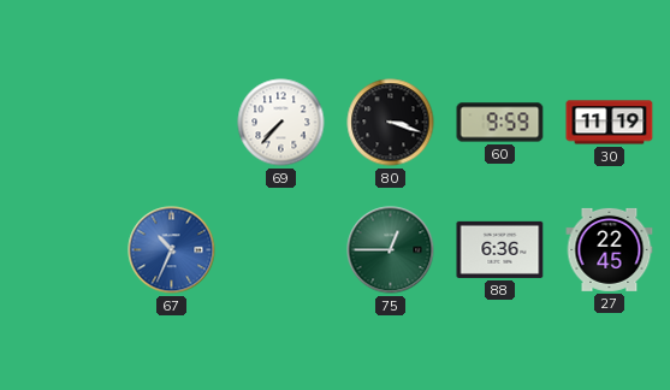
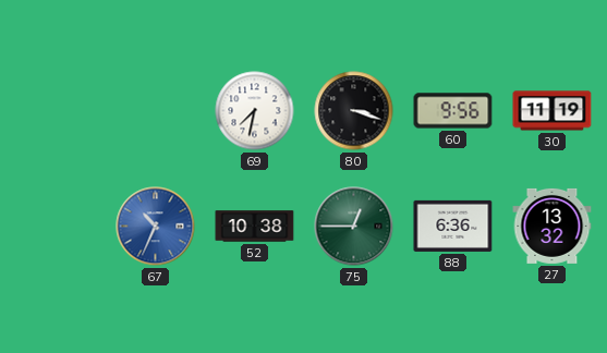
69: 7:37 -> 7:32 (255, 111)
60: 9:59 -> 9:56 (453, 111)
52: none -> 10:38 (255, 227)
27: 22:45 -> 13:32 (553, 226)
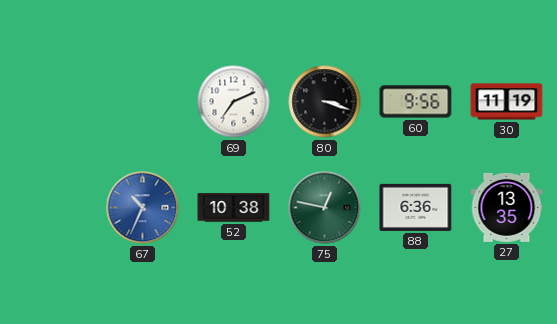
69: 7:32 -> 7:11 (234, 102)
75: 12:45 -> 12:47 (325, 208)
27: 13:32 -> 13:35 (507, 207)
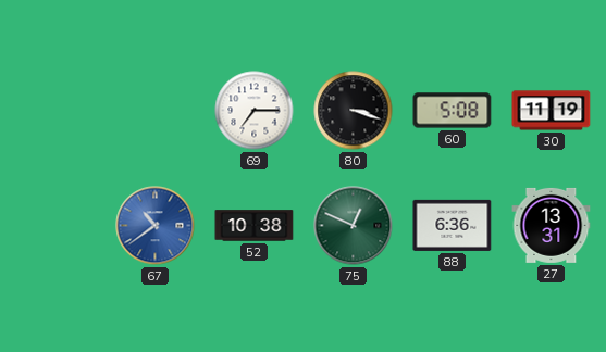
69: 7:11 -> 7:15 (255, 111)
60: 9:56 -> 5:08 (453, 111)
67: 10:34 -> 10:39 (156, 226)
75: 12:47 -> 12:49 (354, 226)
27: 13:35 -> 13:31 (552, 225)
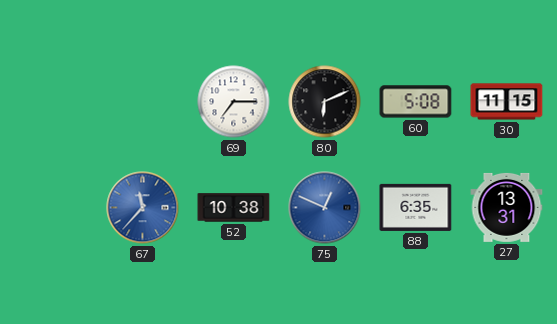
80: 3:18 -> 6:11 (325, 102)
30: 11:19 -> 11:15 (507, 102)
67: 10:39 -> 11:37 (143, 208)
75 dial: green -> blue (325, 208)
88: 6:36 -> 6:35 (416, 207)
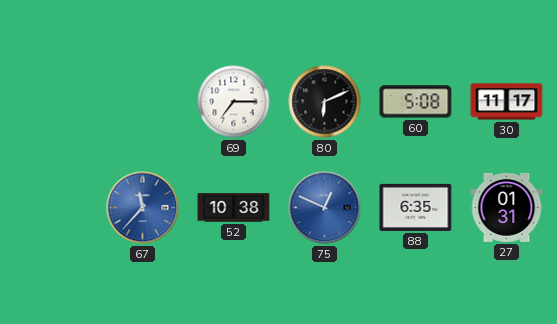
30: 11:15 -> 11:17 (507, 102)
27: 13:31 -> 01:31 (507, 207)
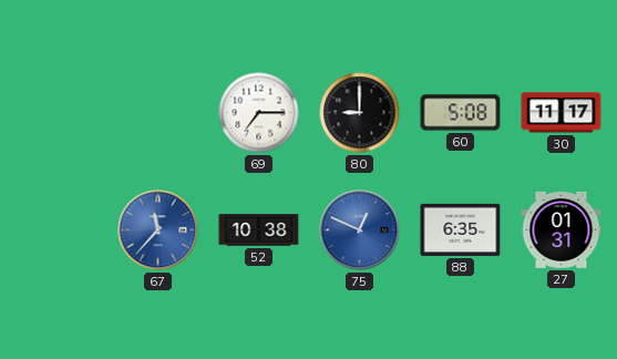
80: 6:11 -> 9:00 (360, 113)
